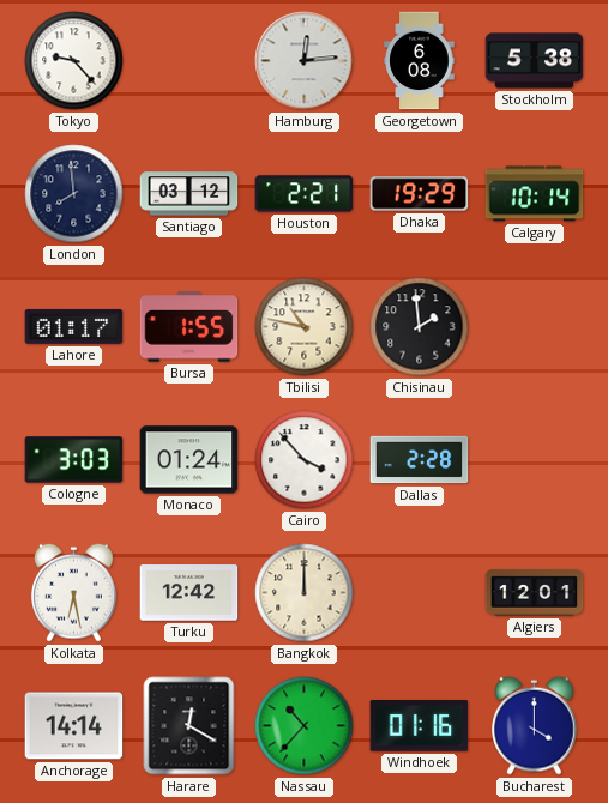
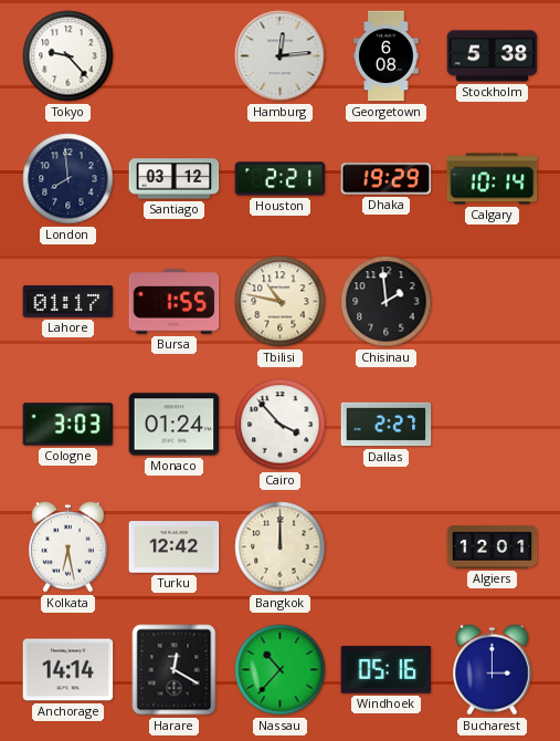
Dallas: 2:28 -> 2:27 (387, 425)
Windhoek: 01:16 -> 05:16 (387, 670)
Bucharest: 4:00 -> 3:00 (493, 669)
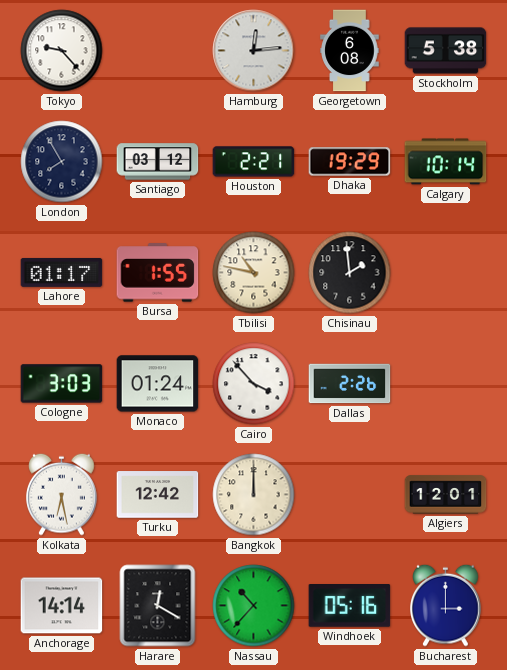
London: 7:59 -> 7:55 (62, 162)
Dallas: 2:27 -> 2:26 (350, 384)
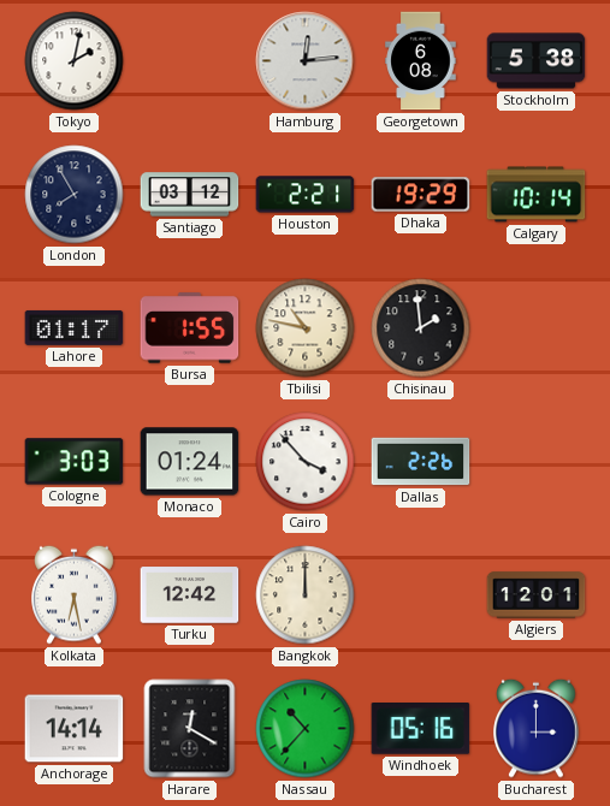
Tokyo: 9:23 -> 2:02 (75, 61)
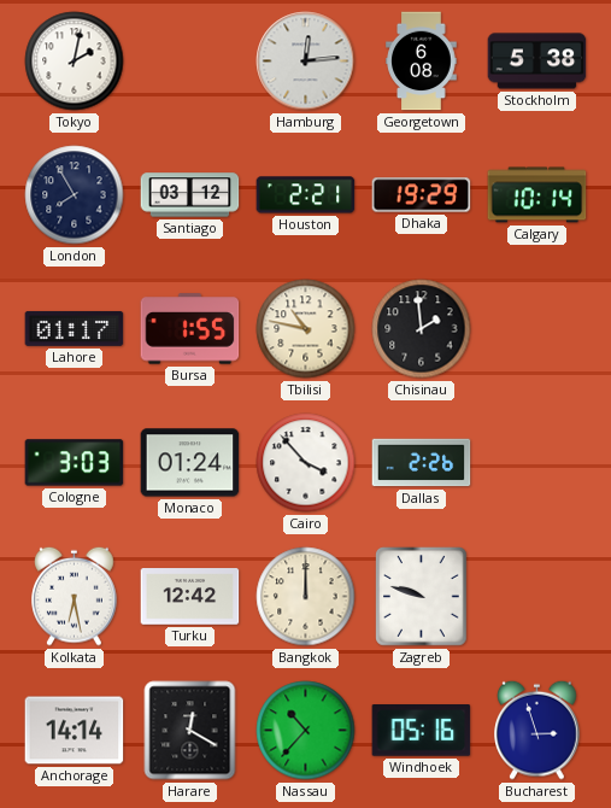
Zagreb: none -> 9:48 (422, 597)
Algiers: 12:01 -> none (537, 595)
Bucharest: 3:00 -> 2:57 (537, 730)
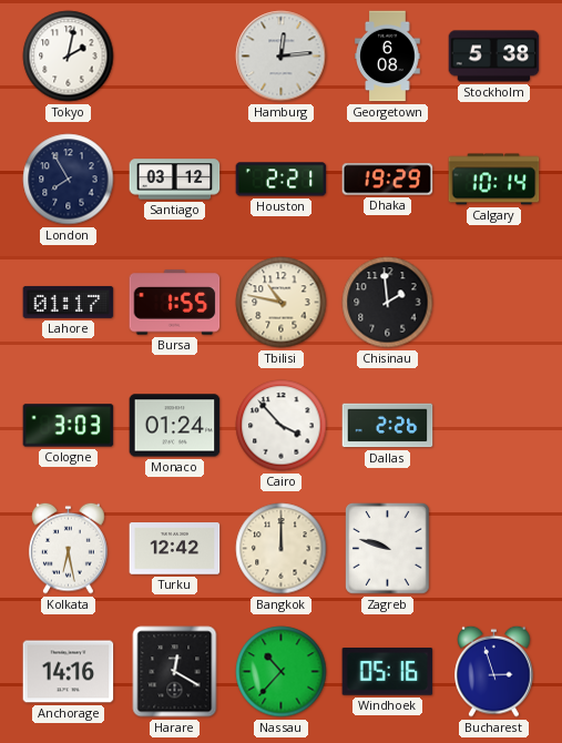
Anchorage: 14:14 -> 14:16 (69, 672)
